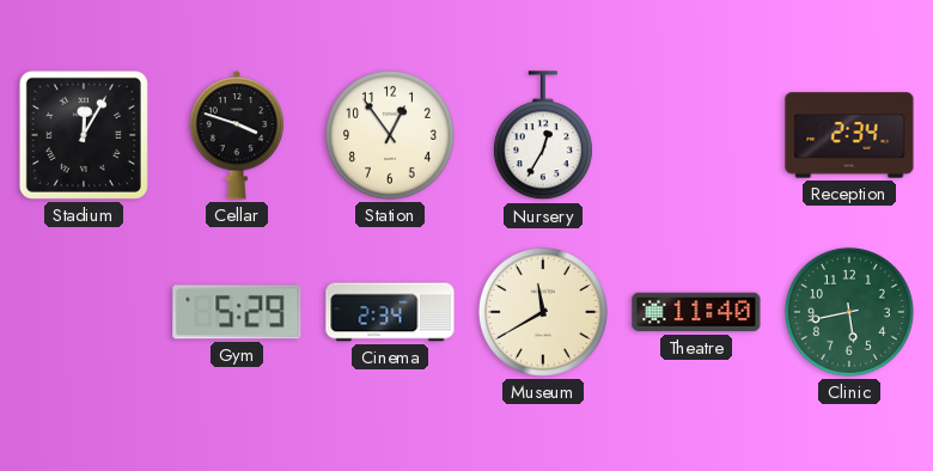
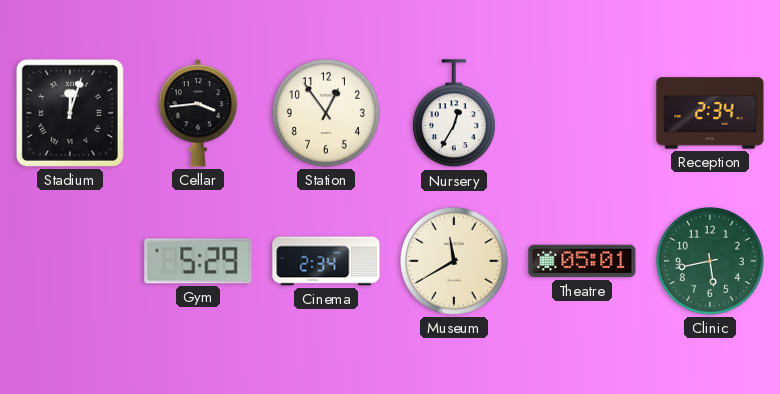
Stadium: 12:05 -> 12:03 (70, 113)
Cellar: 3:48 -> 3:44 (198, 113)
Theatre: 11:40 -> 05:01 (582, 261)
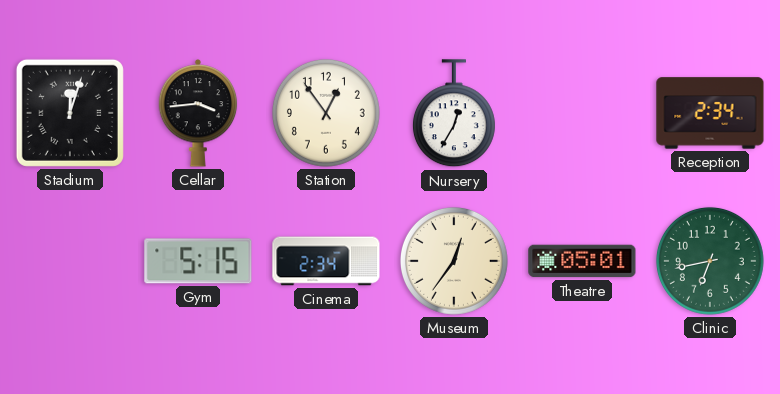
Gym: 5:29 -> 5:15 (198, 261)
Museum: 11:40 -> 12:36 (454, 261)
Clinic: 5:43 -> 6:43 (710, 261)
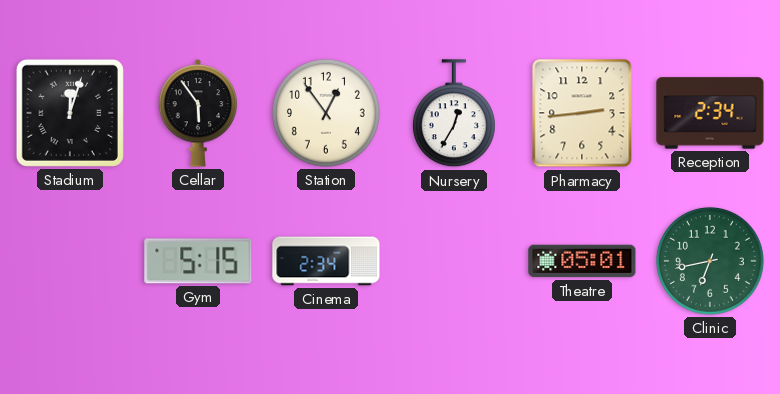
Cellar: 3:44 -> 5:54 (198, 113)
Pharmacy: none -> 2:44 (582, 113)
Museum: 12:36 -> none (454, 261)
